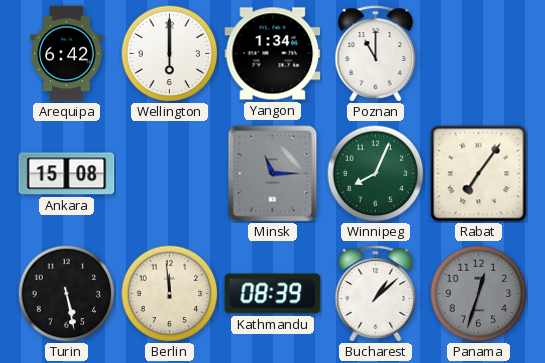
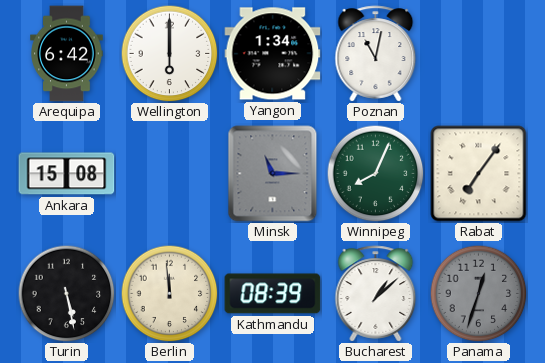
Poznan: 11:00 -> 11:02 (376, 54)
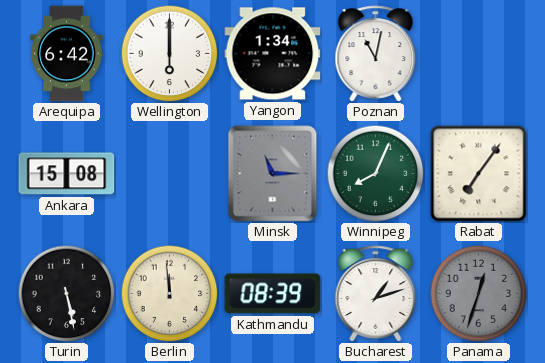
Bucharest: 1:08 -> 1:12 (376, 294)
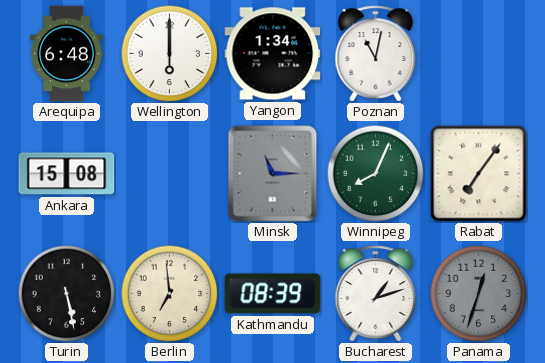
Arequipa: 6:42 -> 6:48 (67, 54)
Berlin: 11:59 -> 6:59 (169, 293)
